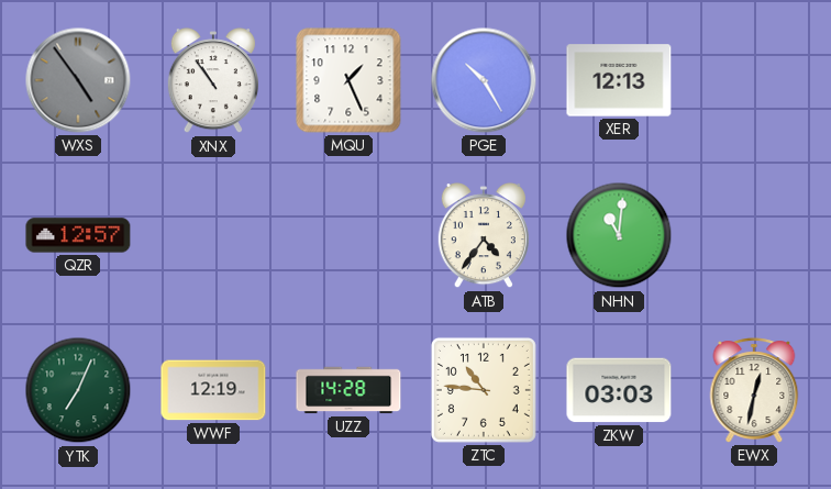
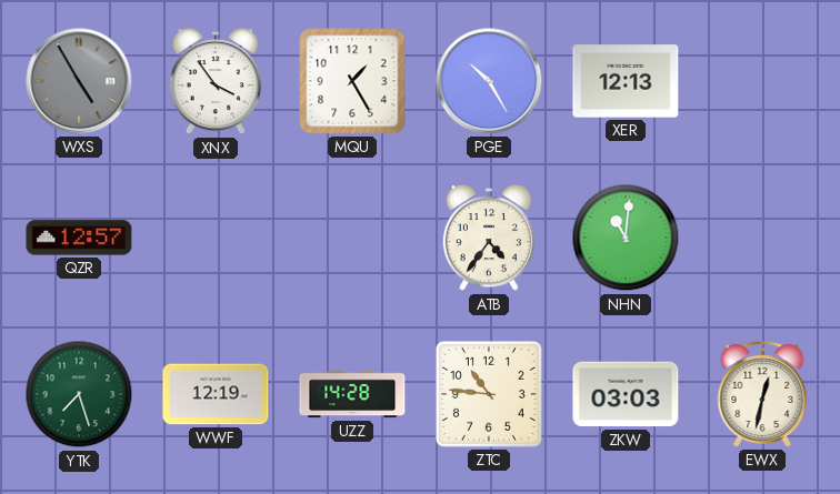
WXS: 4:54 -> 4:55 (79, 81)
XNX: 10:54 -> 3:54 (216, 82)
MQU: 1:26 -> 1:25 (352, 81)
YTK: 7:04 -> 7:27 (79, 394)
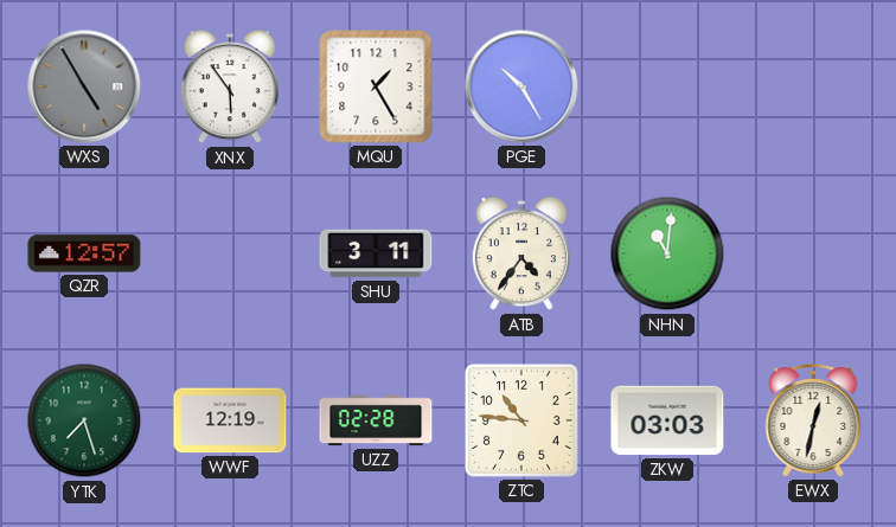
XNX: 3:54 -> 5:54 (230, 88)
XER: 12:13 -> none (626, 81)
SHU: none -> 3:11 (376, 253)
UZZ: 14:28 -> 02:28 (376, 420)
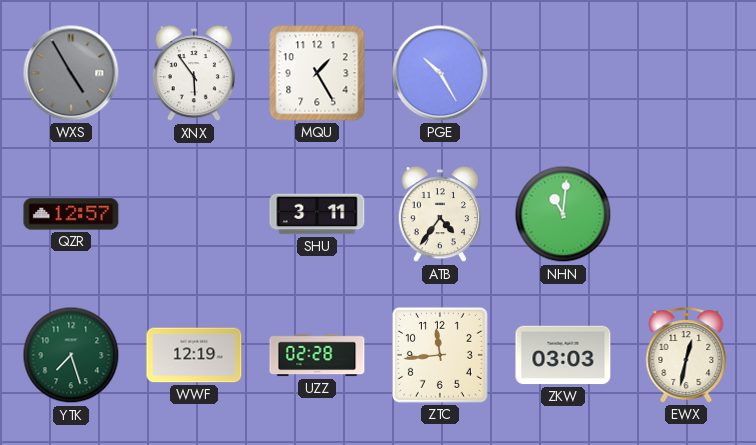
ZTC: 10:46 -> 11:44 (440, 355)
